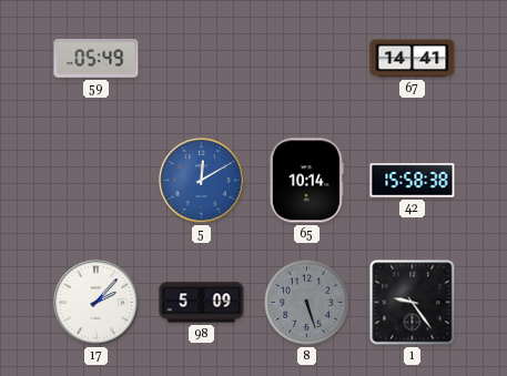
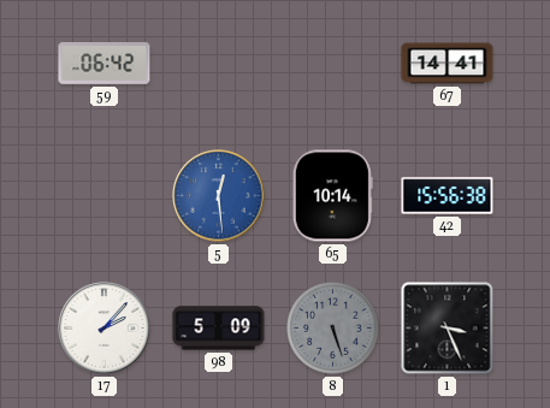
59: 05:49 -> 06:42 (105, 64)
5: 12:10 -> 12:29 (219, 196)
42: 15:58 -> 15:56 (448, 196)
1: 9:24 -> 3:26 (448, 329)
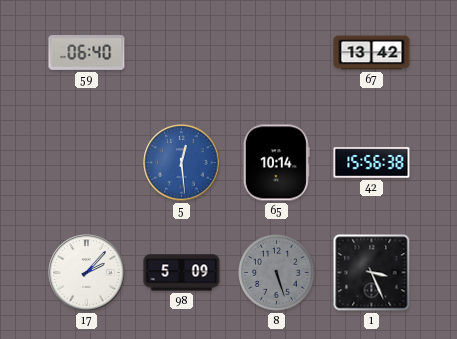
59: 06:42 -> 06:40 (87, 53)
67: 14:41 -> 13:42 (372, 53)
